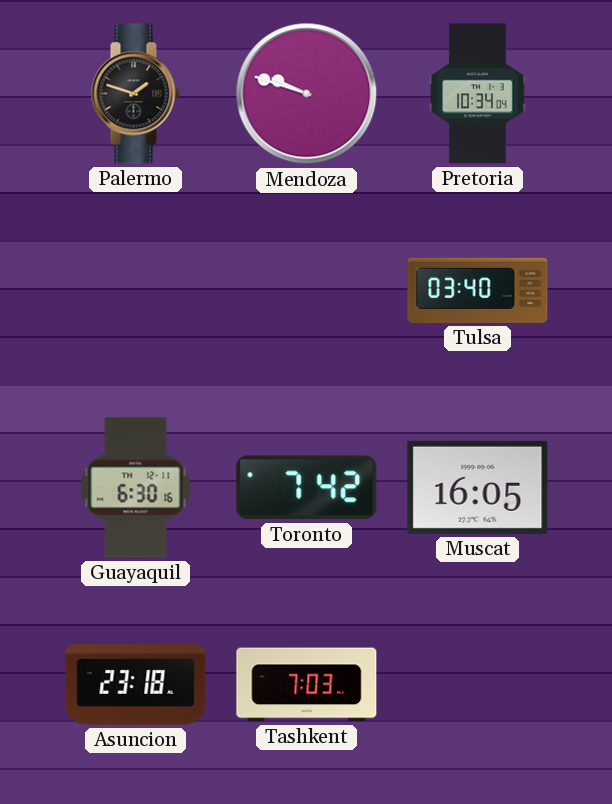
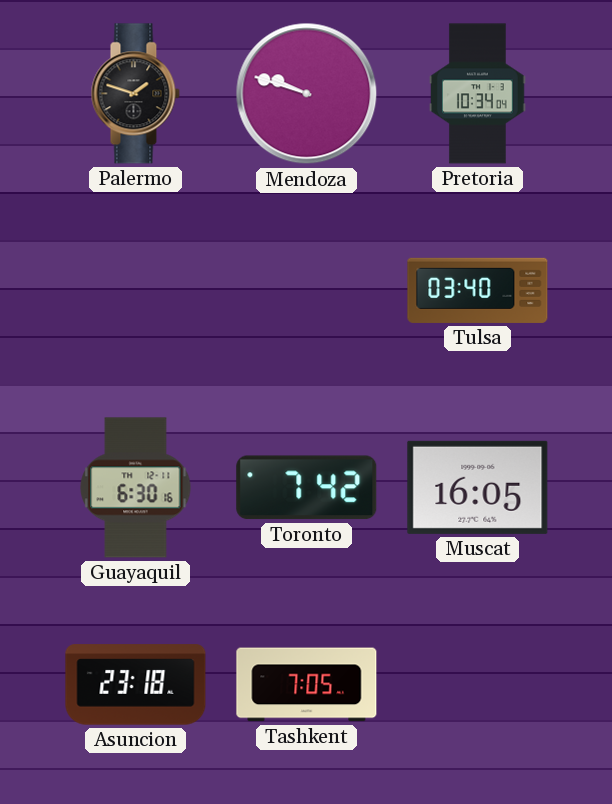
Tashkent: 7:03 -> 7:05 (307, 685)
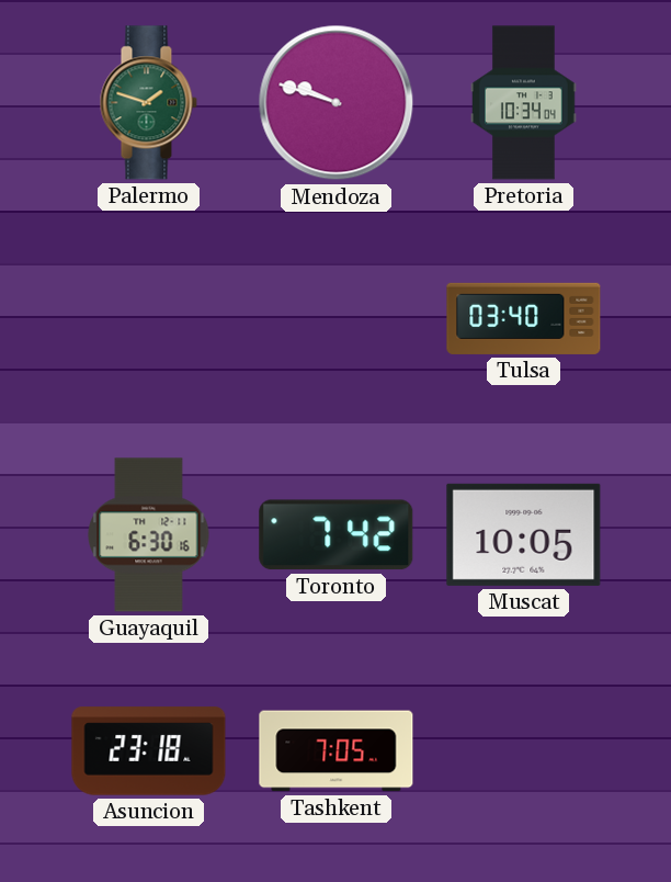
Palermo dial: black -> green (148, 103)
Muscat: 16:05 -> 10:05 (524, 534)
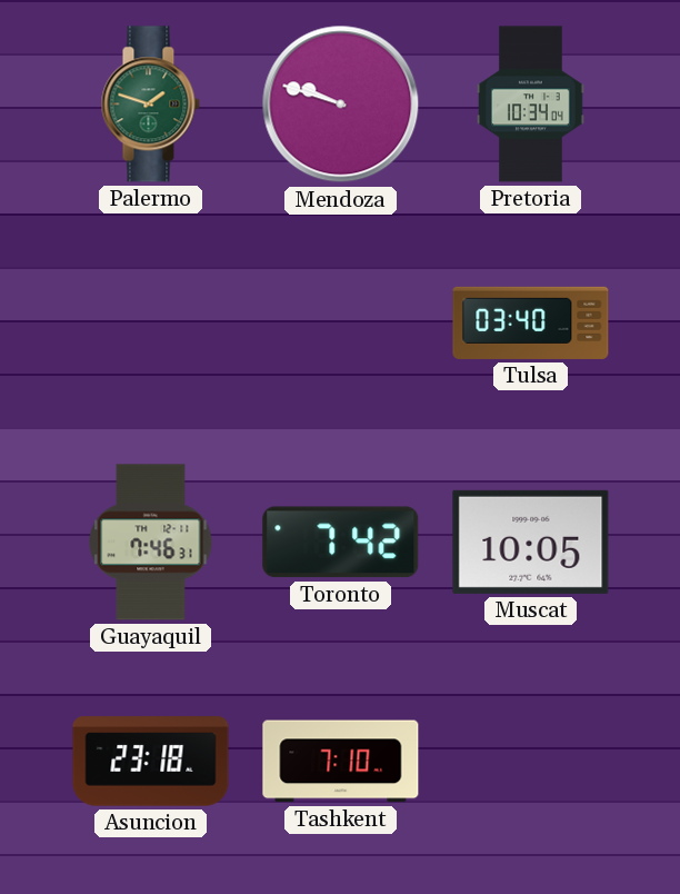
Guayaquil: 6:30 -> 7:46 (151, 543)
Tashkent: 7:05 -> 7:10 (341, 762)
